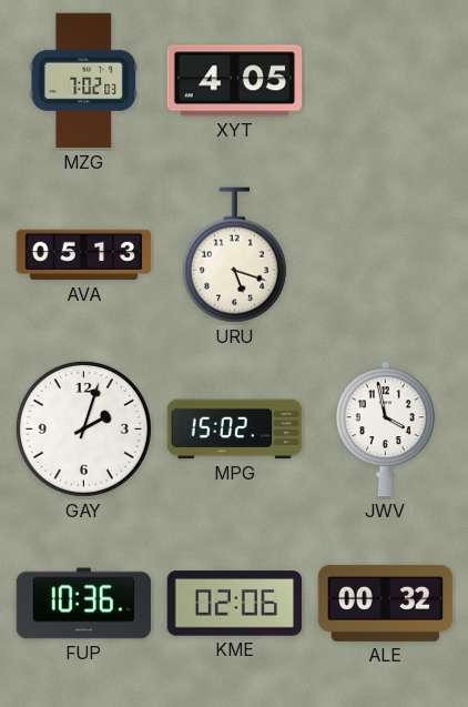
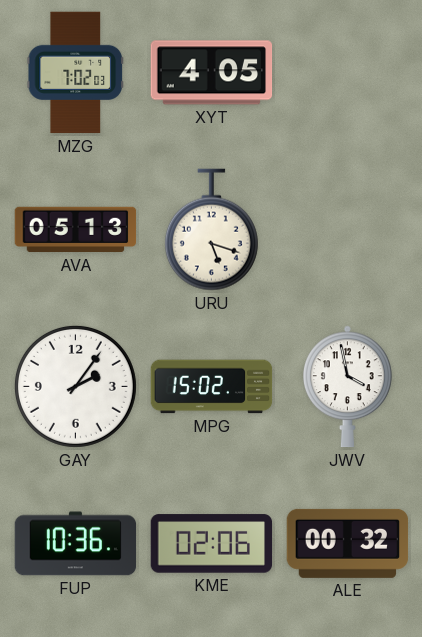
GAY: 2:03 -> 2:06 (75, 386)
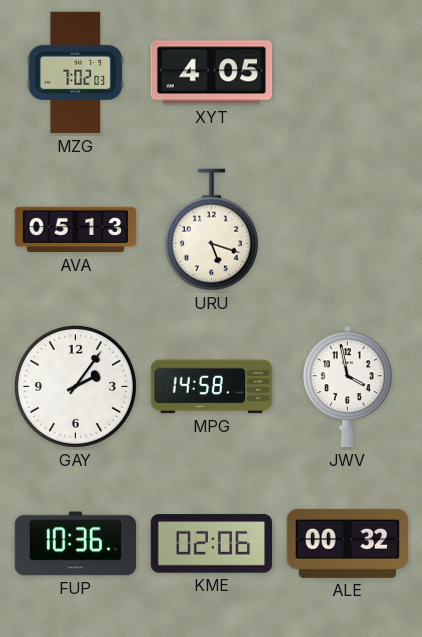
MPG: 15:02 -> 14:58 (212, 387)
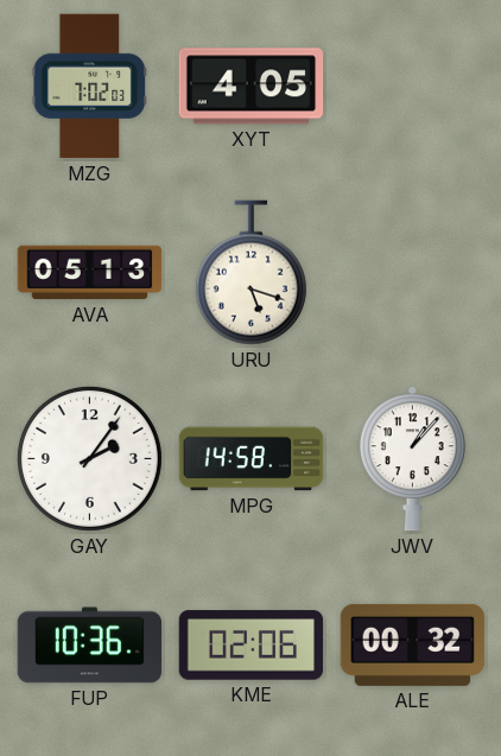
JWV: 3:58 -> 1:07 (412, 459)
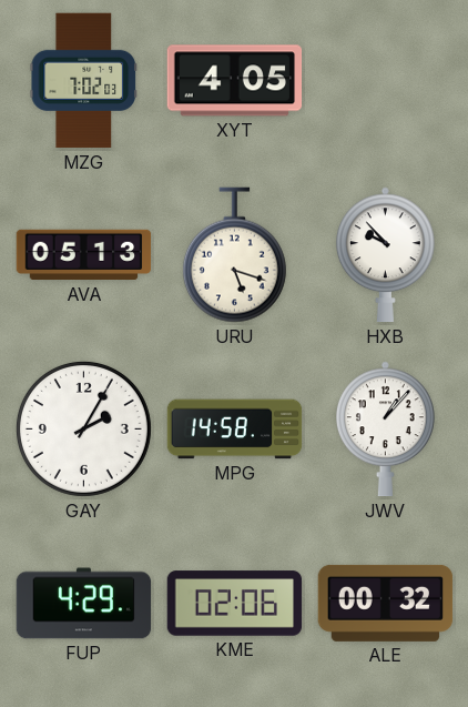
HXB: none -> 9:53 (385, 255)
GAY: 2:06 -> 2:05 (83, 428)
FUP: 10:36 -> 4:29 (84, 604)
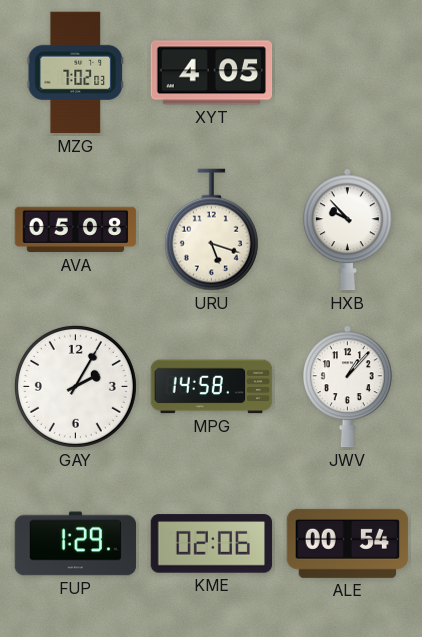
AVA: 05:13 -> 05:08 (76, 230)
FUP: 4:29 -> 1:29 (76, 544)
ALE: 00:32 -> 00:54 (348, 543)
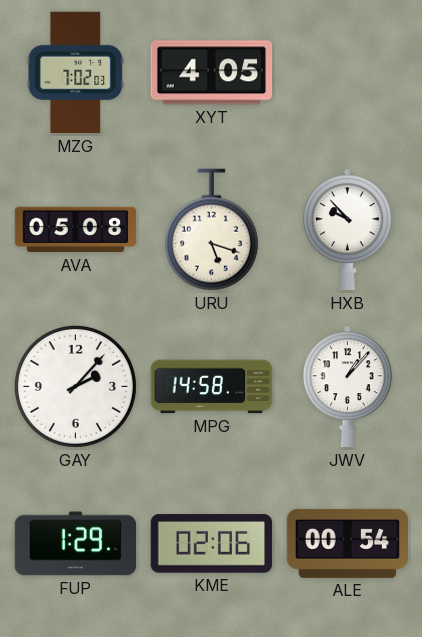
GAY: 2:05 -> 2:07 (75, 386)
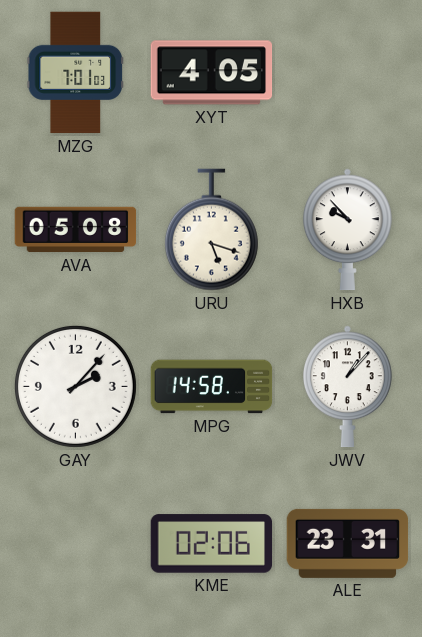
MZG: 7:02 -> 7:01 (76, 73)
FUP: 1:29 -> none (76, 544)
ALE: 00:54 -> 23:31 (348, 543)
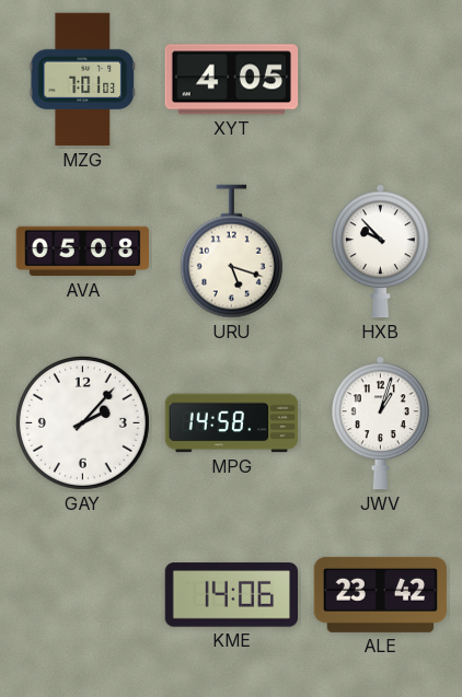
JWV: 1:07 -> 1:03 (380, 423)
KME: 02:06 -> 14:06 (232, 595)
ALE: 23:31 -> 23:42 (381, 594)
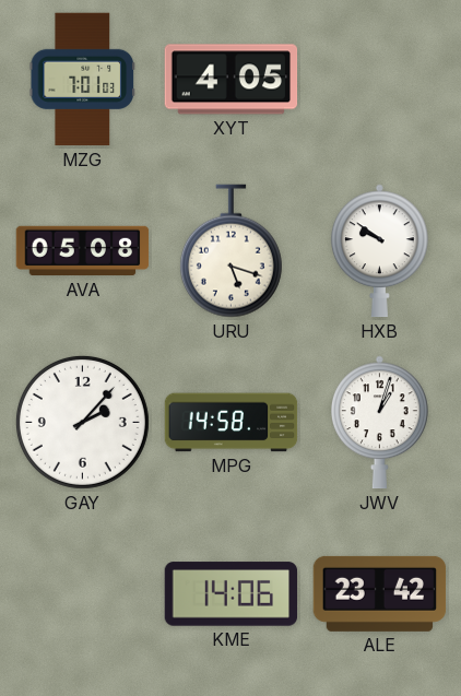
HXB: 9:53 -> 9:51 (379, 251)
